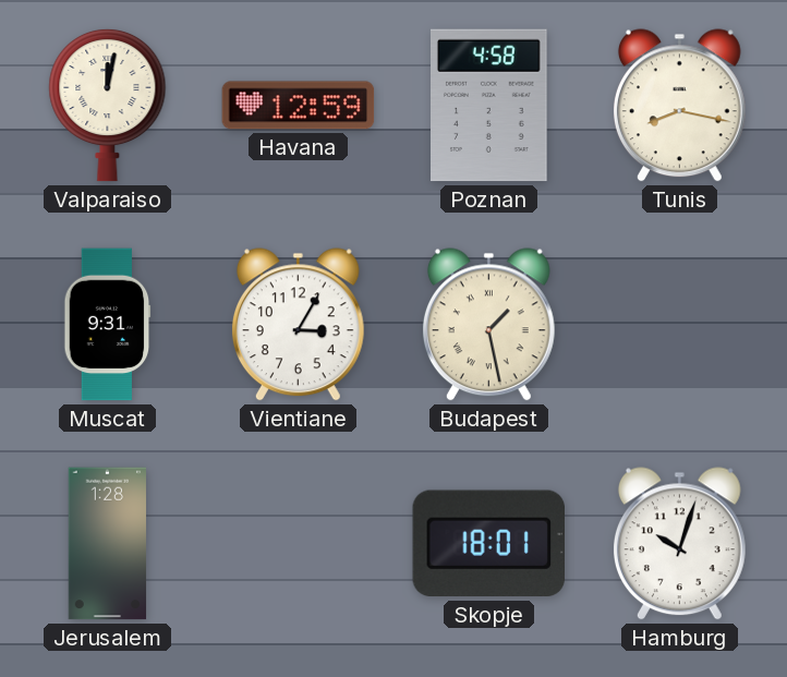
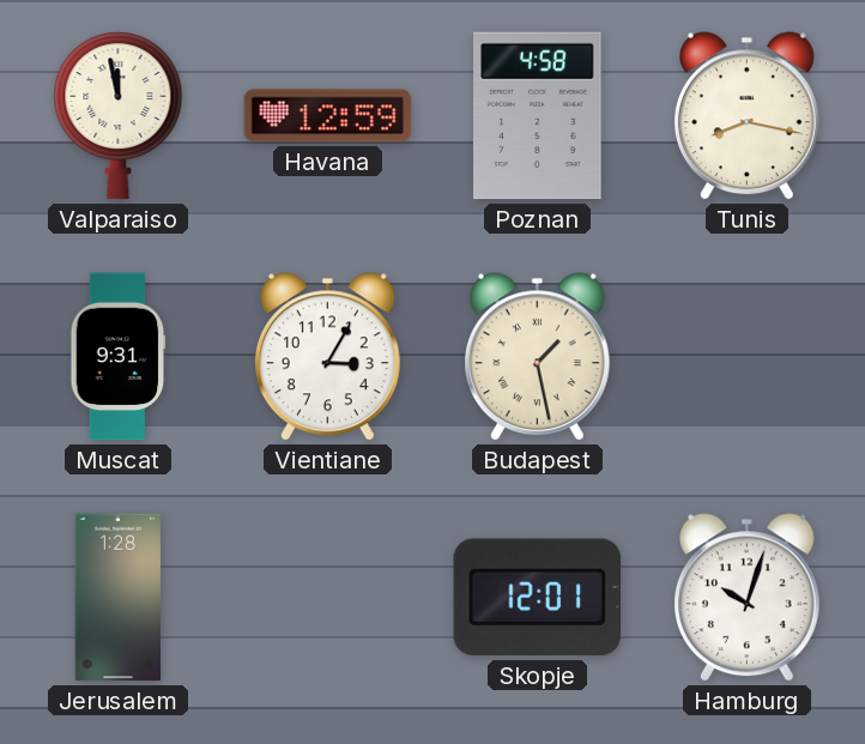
Valparaiso: 12:02 -> 11:58 (119, 115)
Skopje: 18:01 -> 12:01 (537, 598)
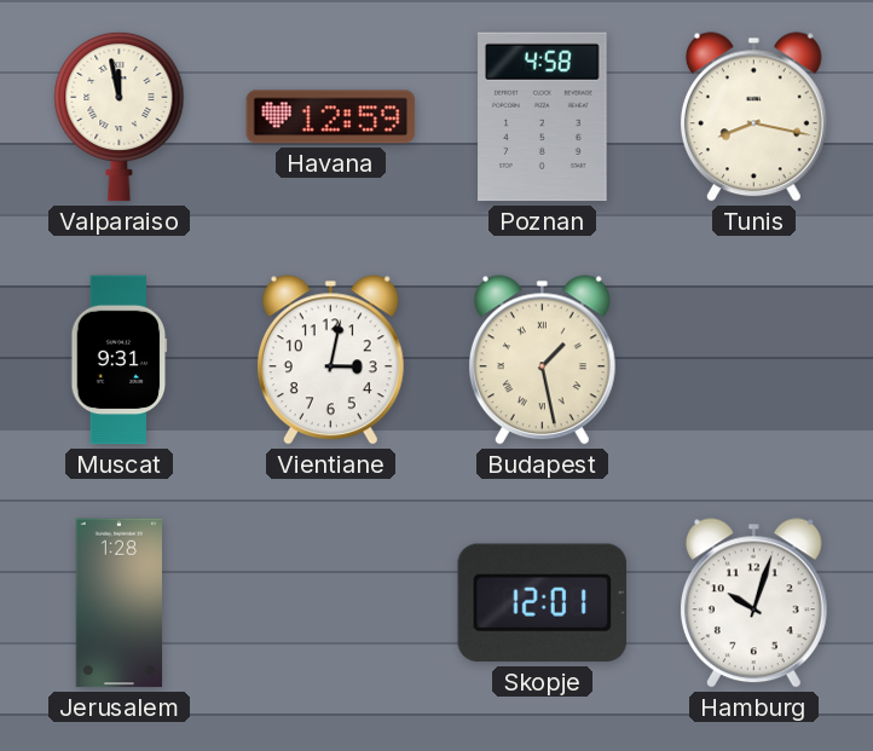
Vientiane: 3:05 -> 3:02 (330, 360)
